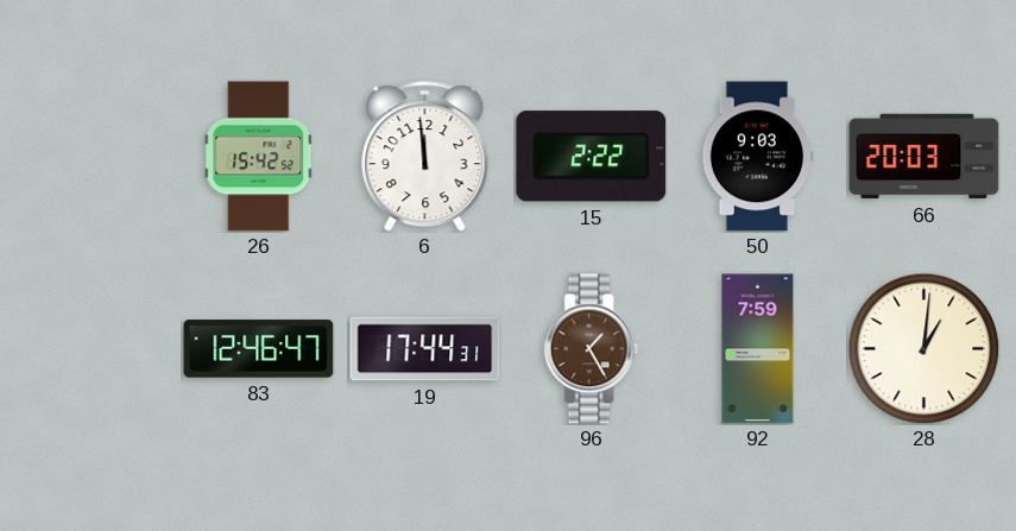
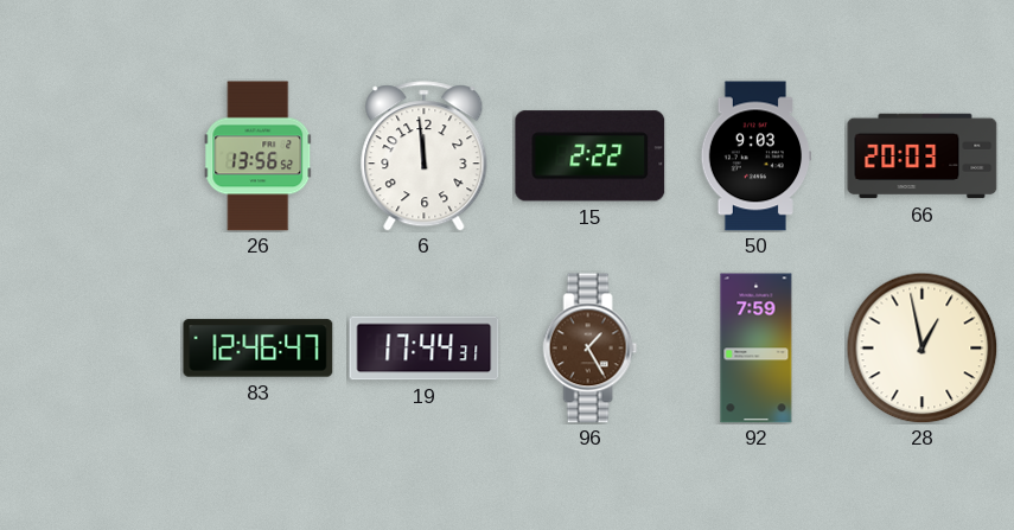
26: 15:42 -> 13:56 (259, 157)
28: 1:01 -> 12:58 (921, 347)
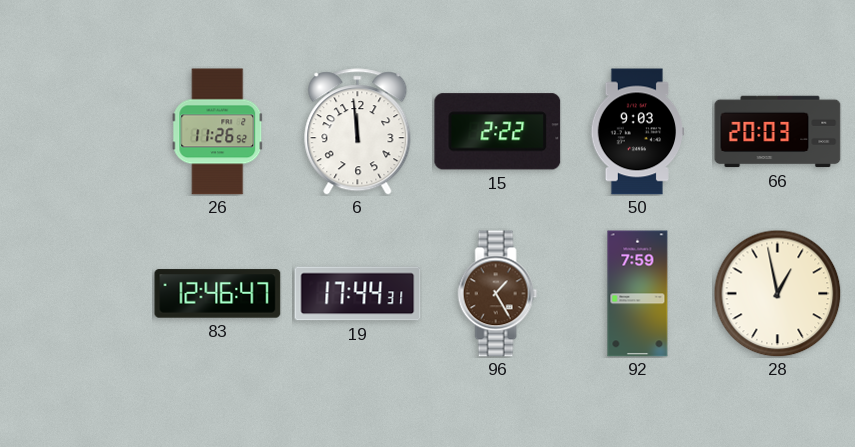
26: 13:56 -> 11:26 (218, 132)
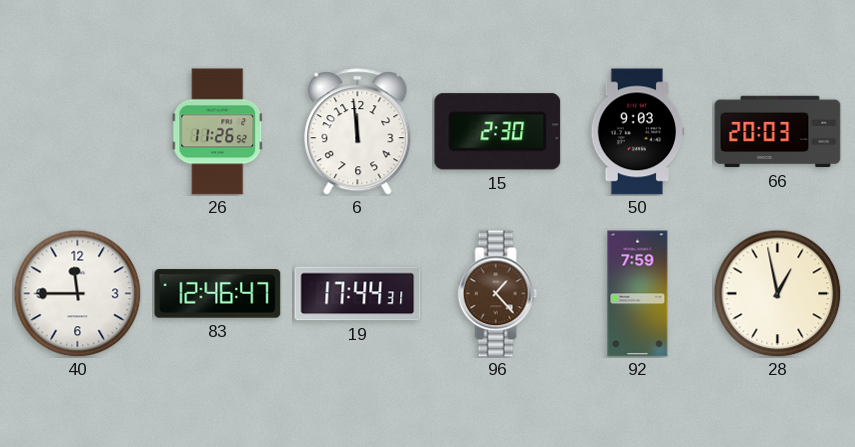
15: 2:22 -> 2:30 (498, 132)
40: none -> 11:45 (77, 293)
96: 1:25 -> 1:23 (498, 294)
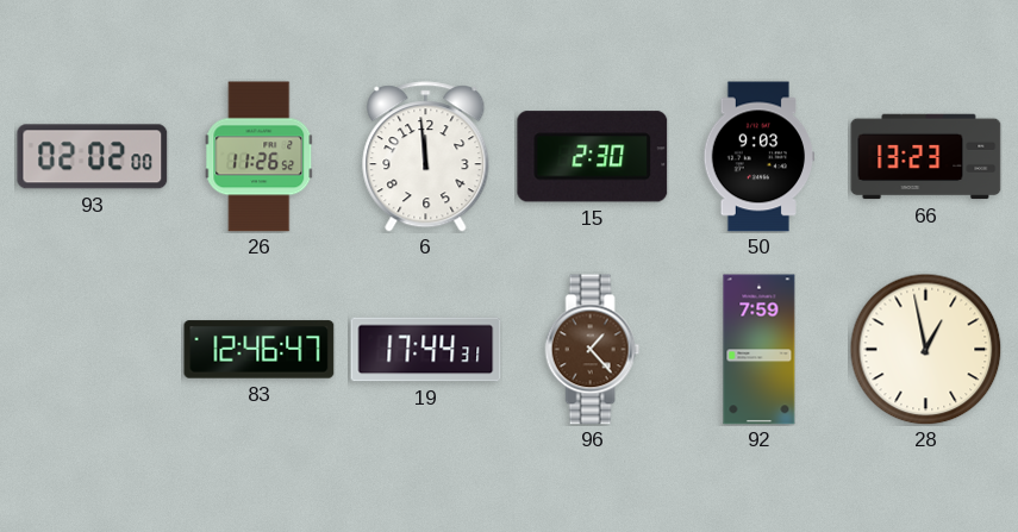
93: none -> 02:02 (93, 157)
66: 20:03 -> 13:23 (926, 157)
40: 11:45 -> none (77, 293)
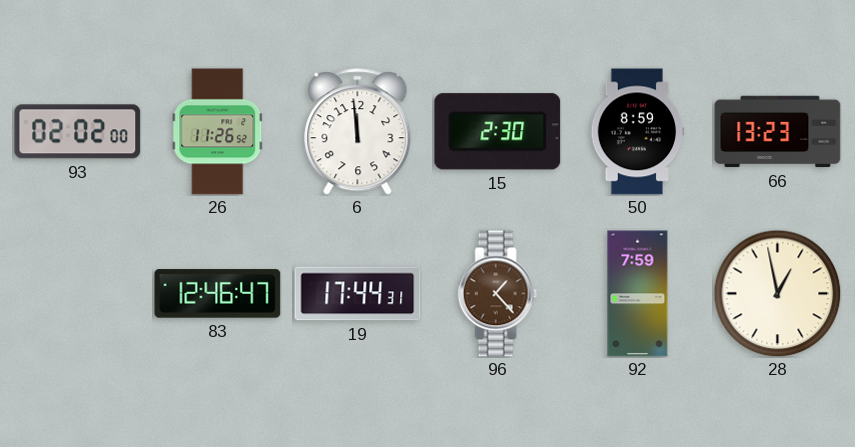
50: 9:03 -> 8:59 (638, 132)
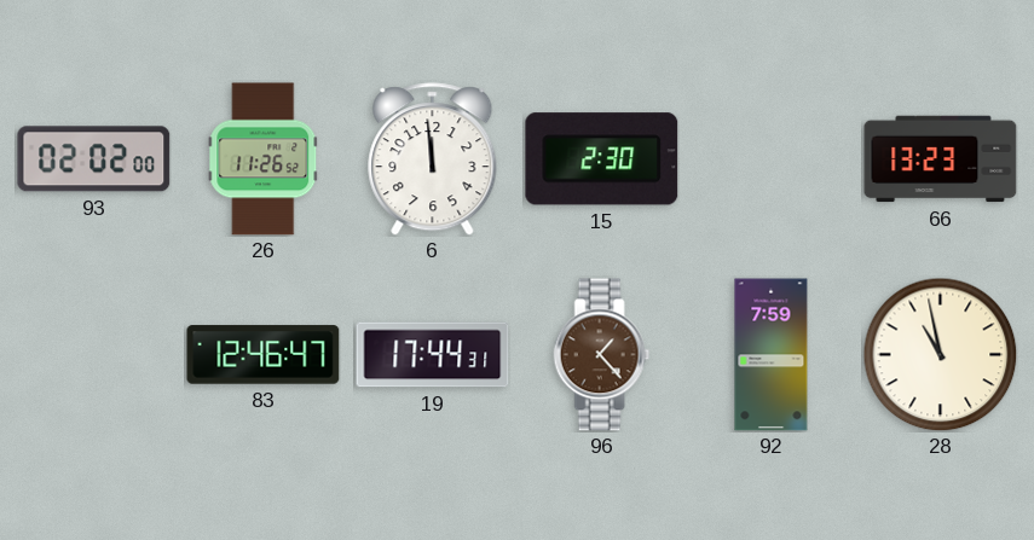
50: 8:59 -> none (638, 132)
28: 12:58 -> 10:58 (940, 354)
